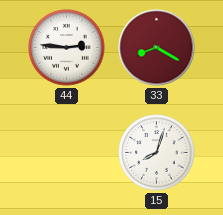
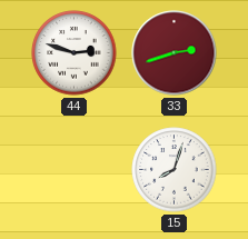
44: 2:46 -> 2:48 (75, 53)
33: 8:20 -> 2:42 (175, 53)
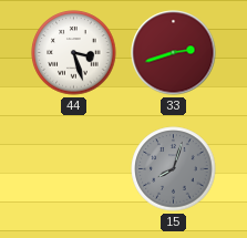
44: 2:48 -> 3:27 (74, 53)
15 dial: white -> grey (174, 169)
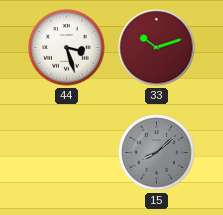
33: 2:42 -> 10:12 (157, 48)
15: 8:03 -> 8:08 (157, 153)
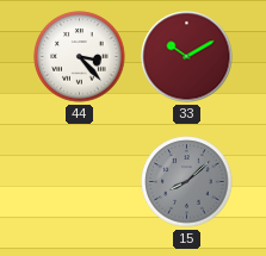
44: 3:27 -> 3:23 (80, 57)
33: 10:12 -> 10:10 (187, 57)
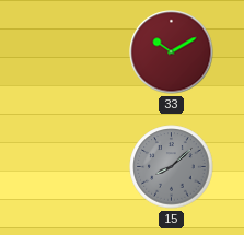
44: 3:23 -> none (80, 57)
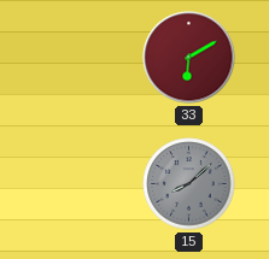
33: 10:10 -> 6:10 (189, 58)
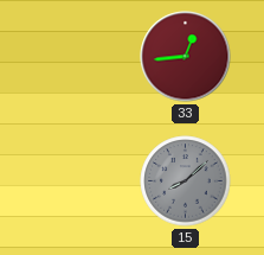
33: 6:10 -> 12:44 (186, 57)
